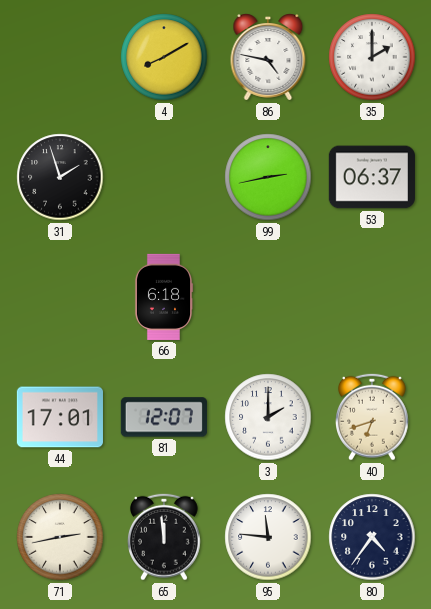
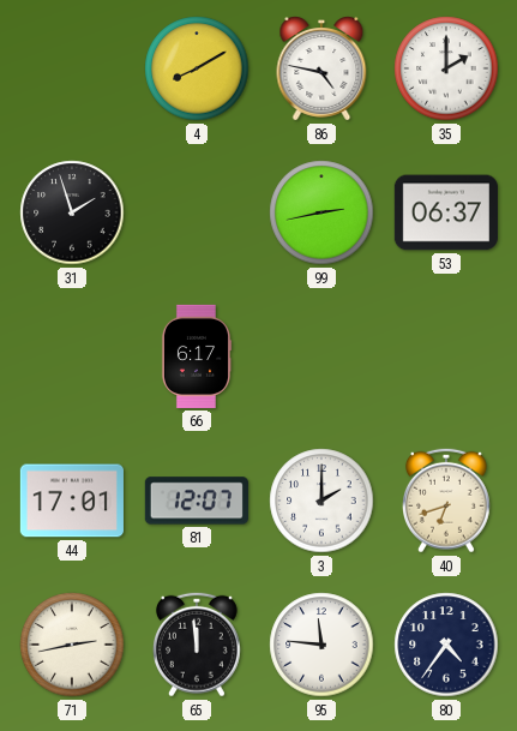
66: 6:18 -> 6:17 (197, 356)
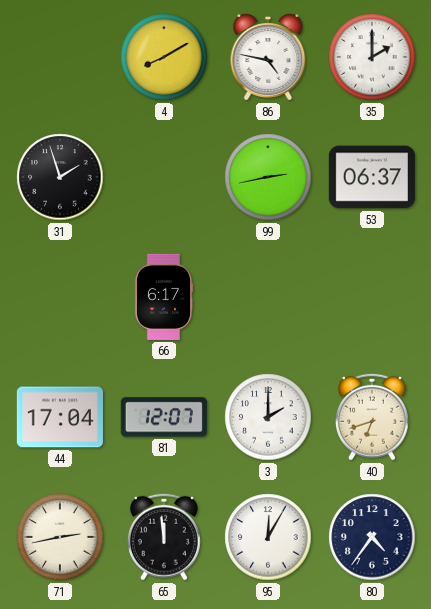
44: 17:01 -> 17:04 (60, 417)
95: 11:46 -> 12:05 (268, 537)
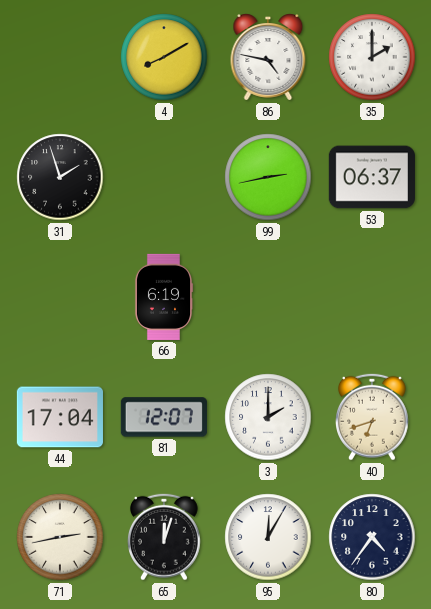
66: 6:17 -> 6:19 (164, 297)
65: 11:59 -> 12:03 (165, 537)
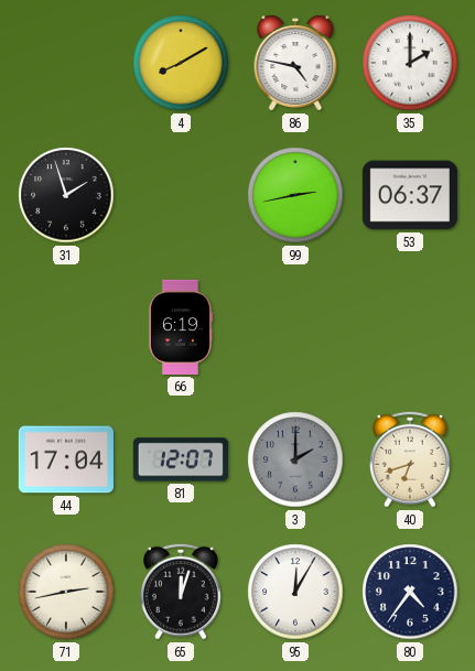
3 dial: white -> grey (295, 459)
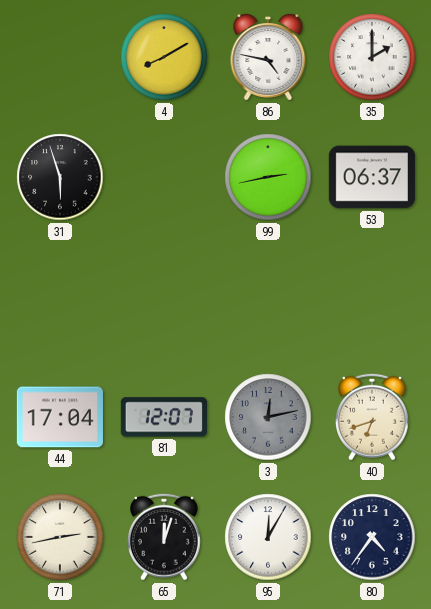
31: 1:57 -> 5:57 (60, 177)
66: 6:19 -> none (181, 327)
3: 2:00 -> 12:13 (268, 417)
